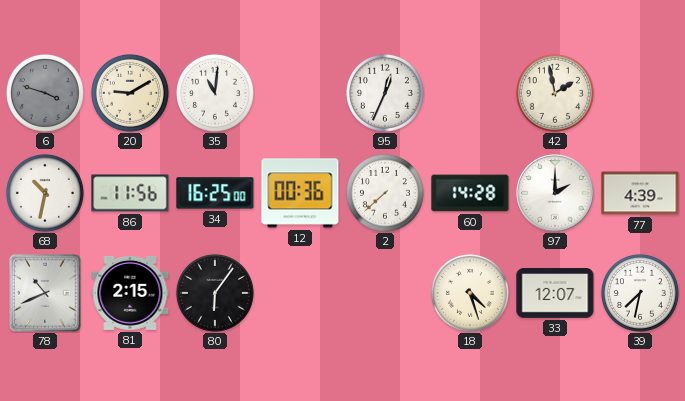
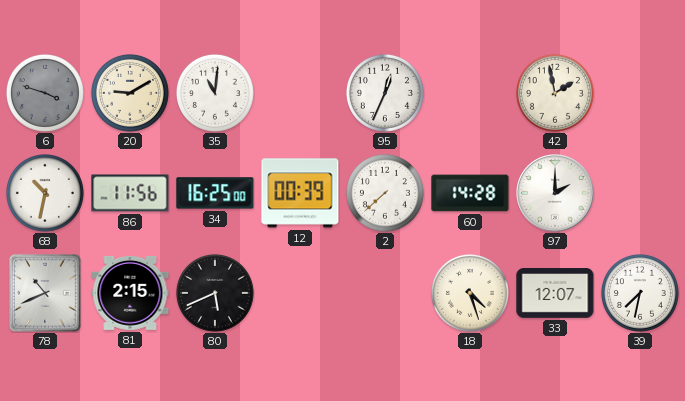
12: 00:36 -> 00:39 (300, 193)
77: 4:39 -> none (640, 193)
80: 6:06 -> 5:41 (215, 293)
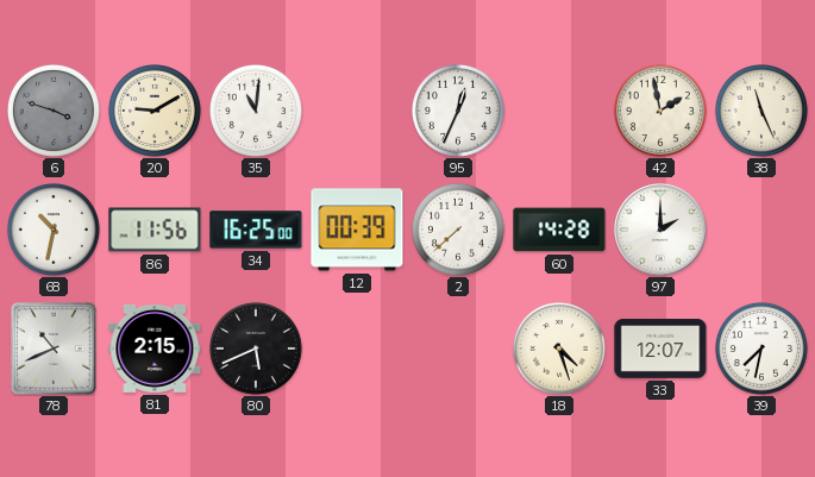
38: none -> 11:26 (761, 111)
